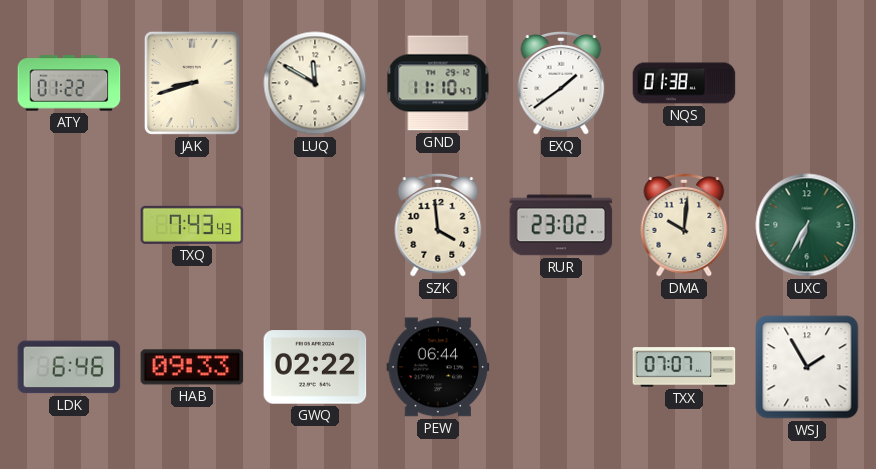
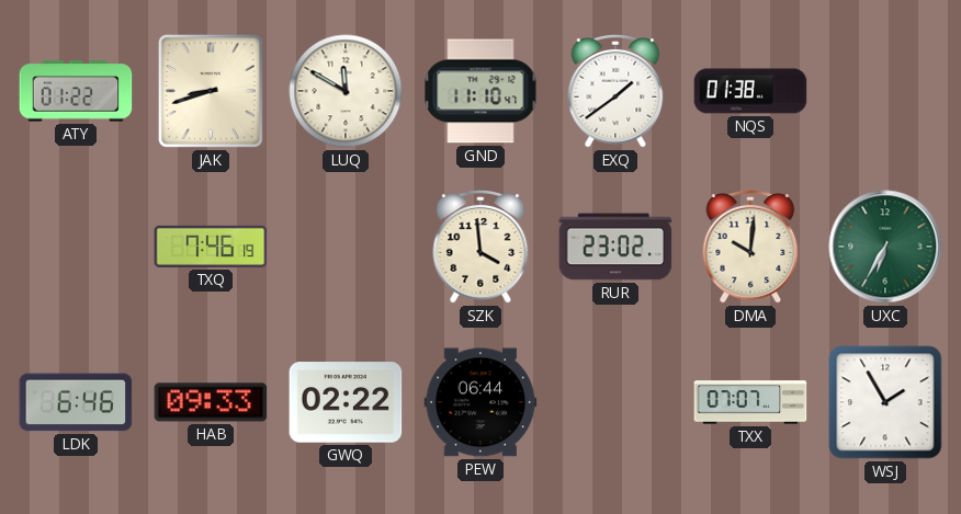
TXQ: 7:43 -> 7:46 (211, 247)
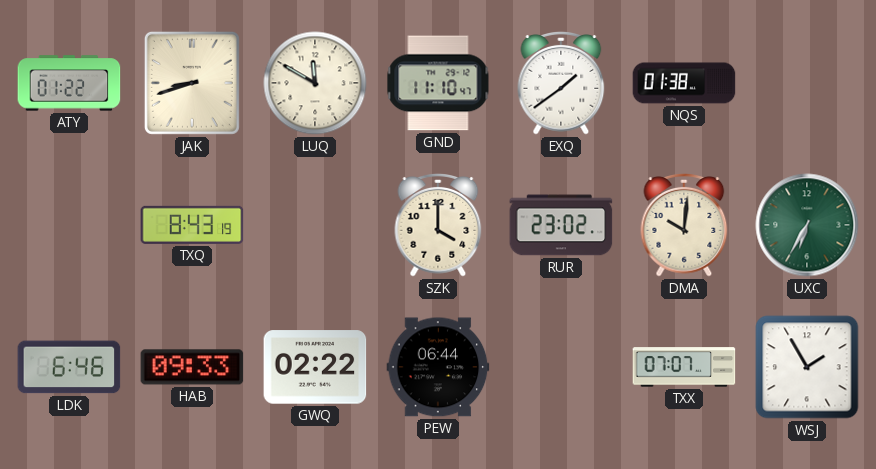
TXQ: 7:46 -> 8:43 (192, 225)
SZK: 3:59 -> 4:00 (438, 226)
